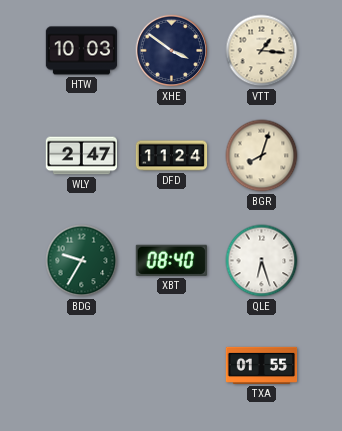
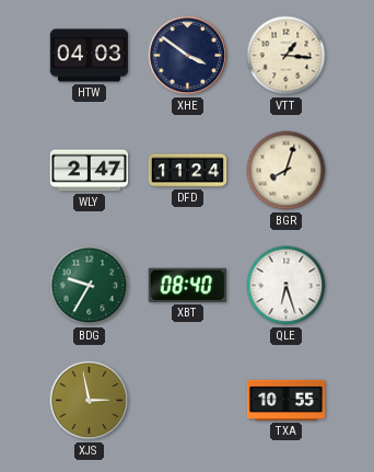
HTW: 10:03 -> 04:03 (90, 56)
XJS: none -> 2:58 (90, 401)
TXA: 01:55 -> 10:55 (287, 400)
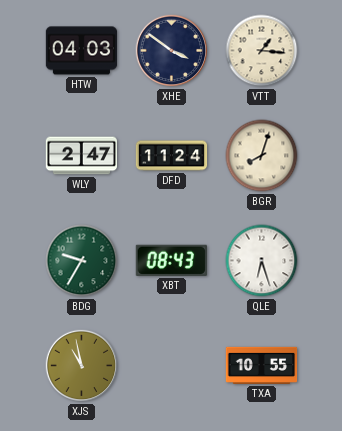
XBT: 08:40 -> 08:43 (171, 260)
XJS: 2:58 -> 10:58 (82, 366)
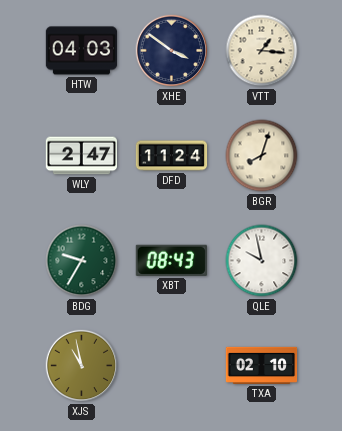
QLE: 6:27 -> 9:58 (262, 261)
TXA: 10:55 -> 02:10 (262, 365)
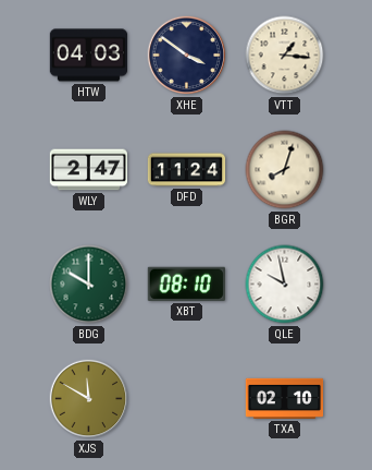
BDG: 9:35 -> 10:00 (89, 285)
XBT: 08:43 -> 08:10 (186, 284)
XJS: 10:58 -> 11:50 (89, 399)
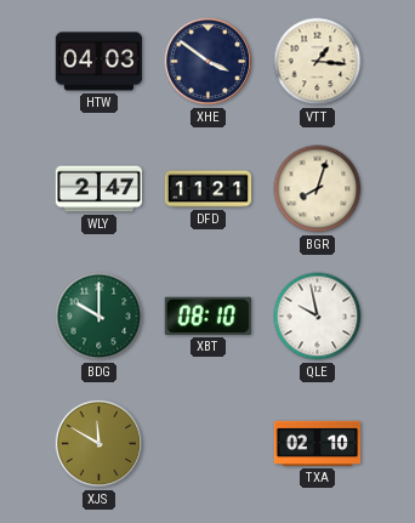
DFD: 11:24 -> 11:21 (209, 189)
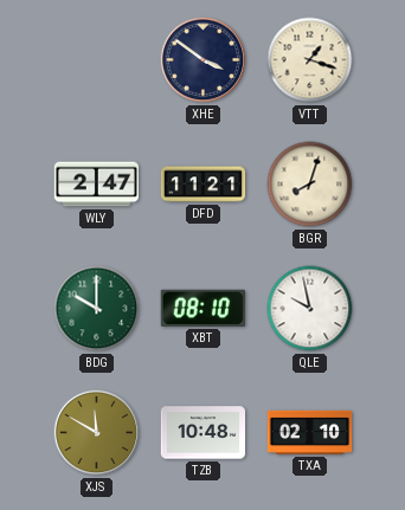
HTW: 04:03 -> none (100, 62)
VTT: 1:16 -> 1:18 (310, 60)
TZB: none -> 10:48 (204, 433)
